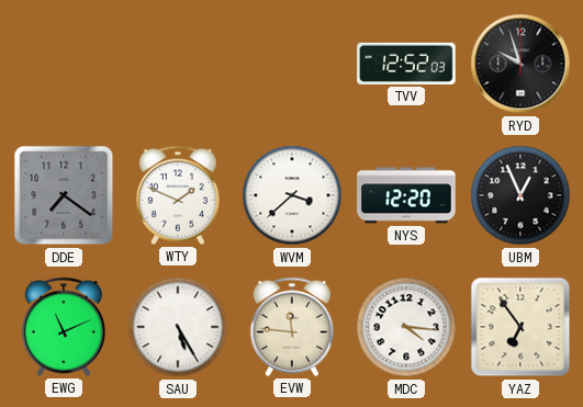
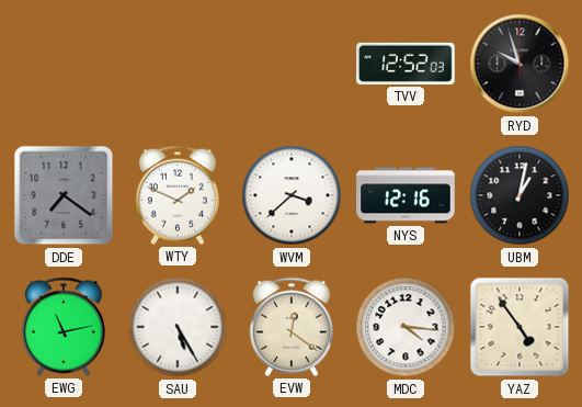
NYS: 12:20 -> 12:16 (406, 195)
UBM: 12:56 -> 1:02 (520, 195)
EWG: 11:11 -> 11:13 (64, 327)
EVW: 11:46 -> 12:21 (292, 327)
YAZ: 6:54 -> 4:54 (520, 327)
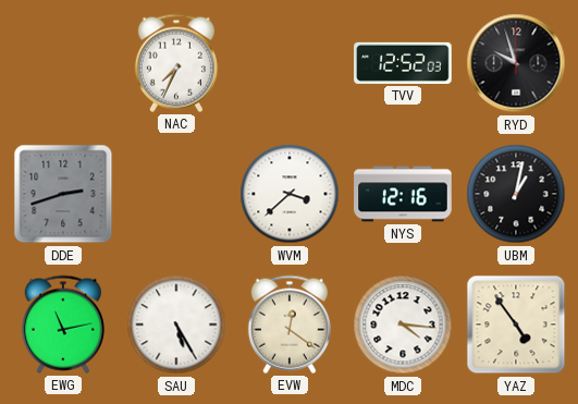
NAC: none -> 7:34 (176, 63)
DDE: 7:21 -> 2:42 (63, 194)
WTY: 1:49 -> none (178, 195)
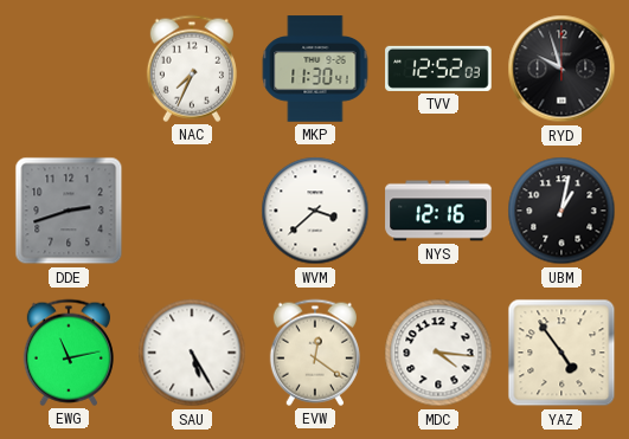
MKP: none -> 11:30 (315, 69)
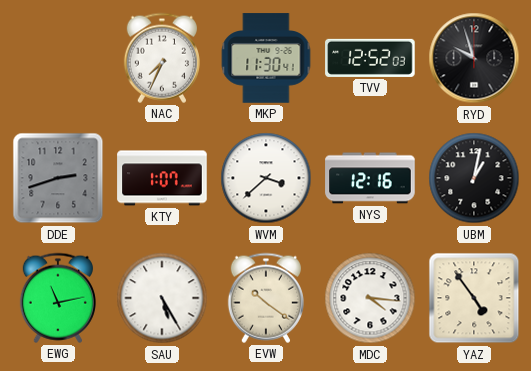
KTY: none -> 1:07 (162, 178)
EVW: 12:21 -> 10:21 (266, 298)
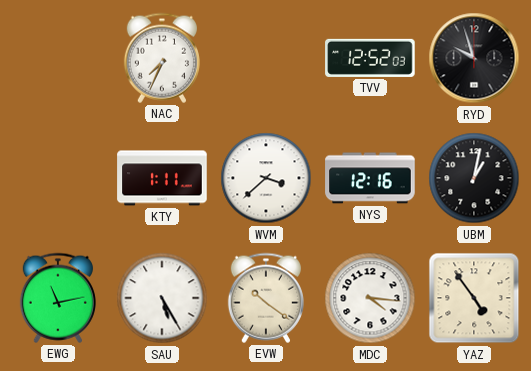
MKP: 11:30 -> none (266, 58)
DDE: 2:42 -> none (58, 178)
KTY: 1:07 -> 1:11 (162, 178)
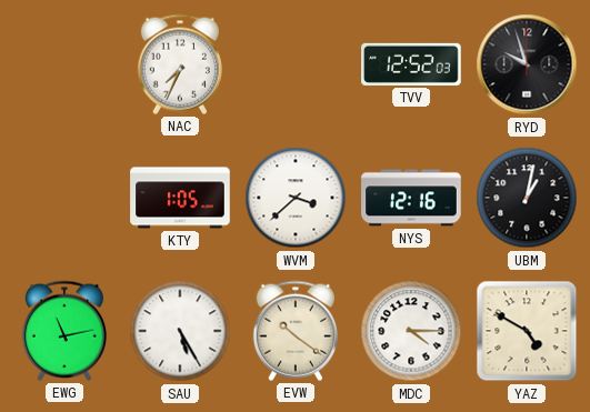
KTY: 1:11 -> 1:05 (180, 198)
MDC: 4:16 -> 4:15 (411, 331)
YAZ: 4:54 -> 4:50 (527, 331)
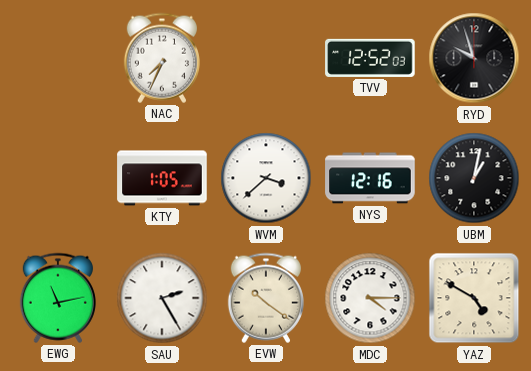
SAU: 5:25 -> 2:25 (162, 298)
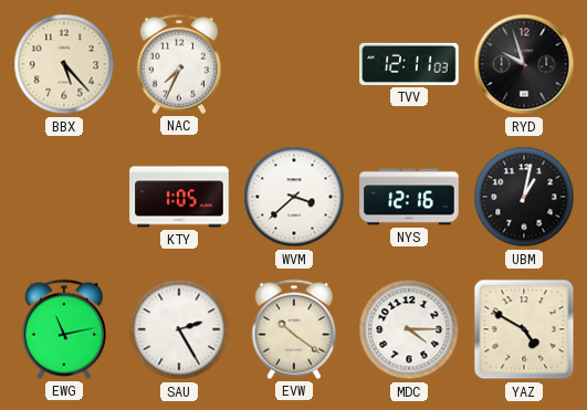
BBX: none -> 5:23 (64, 64)
TVV: 12:52 -> 12:11 (409, 64)
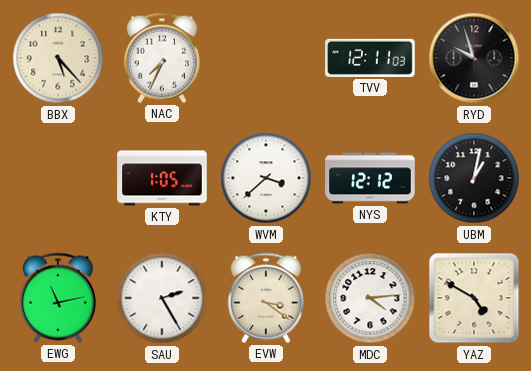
NYS: 12:16 -> 12:12 (370, 178)
EVW: 10:21 -> 3:21 (266, 298)
MDC: 4:15 -> 4:14 (370, 298)
